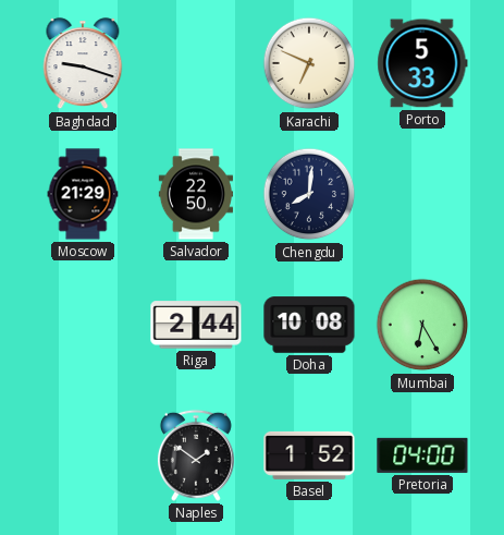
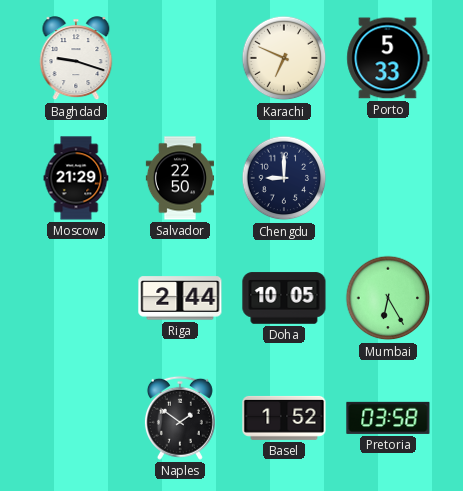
Chengdu: 8:01 -> 9:00 (284, 178)
Doha: 10:08 -> 10:05 (284, 298)
Pretoria: 04:00 -> 03:58 (388, 418)
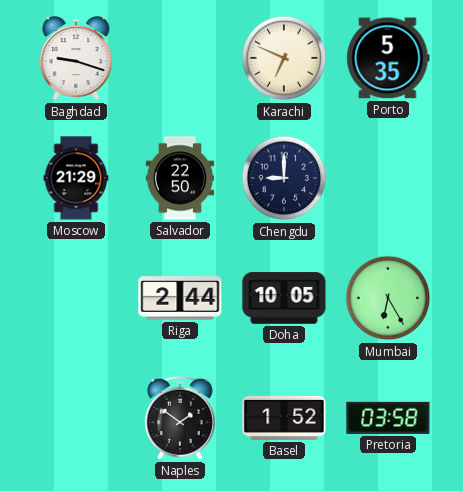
Porto: 5:33 -> 5:35 (388, 58)
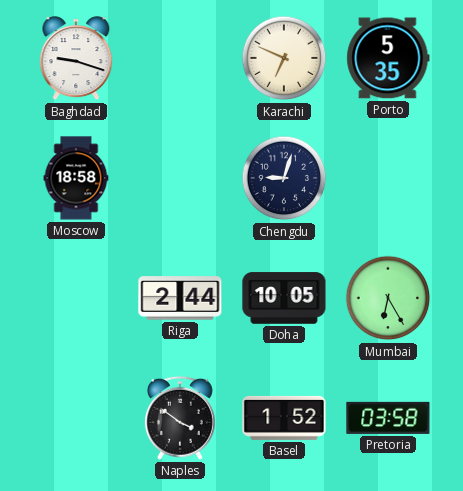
Moscow: 21:29 -> 18:58 (76, 178)
Salvador: 22:50 -> none (179, 178)
Chengdu: 9:00 -> 9:03 (284, 178)
Naples: 1:51 -> 3:51 (180, 418)
